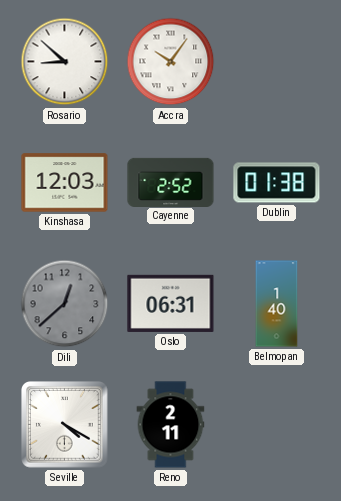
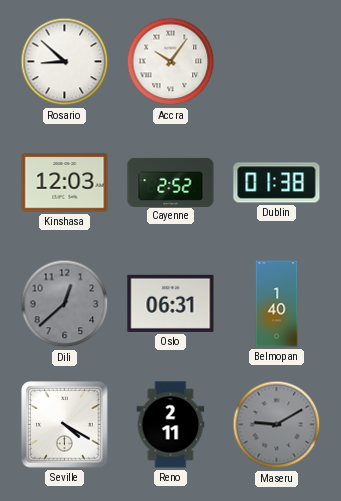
Maseru: none -> 9:10 (277, 425)
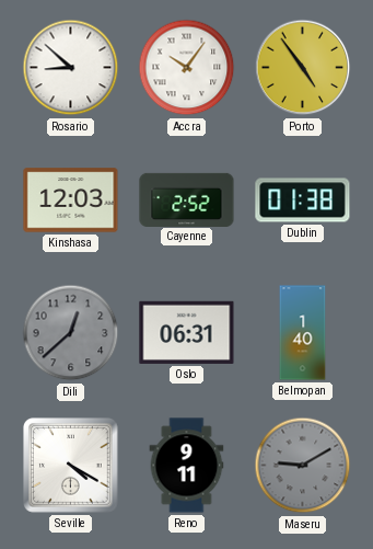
Porto: none -> 4:54 (303, 68)
Reno: 2:11 -> 9:11 (187, 466)
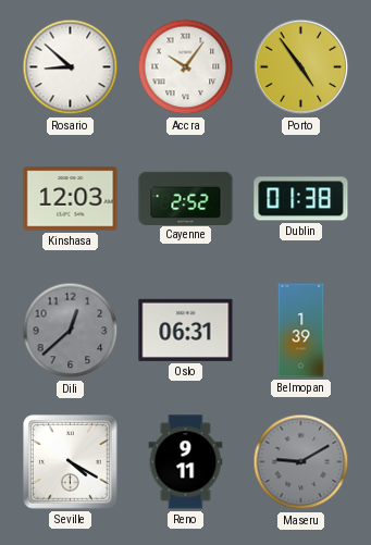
Belmopan: 1:40 -> 1:39 (301, 331)
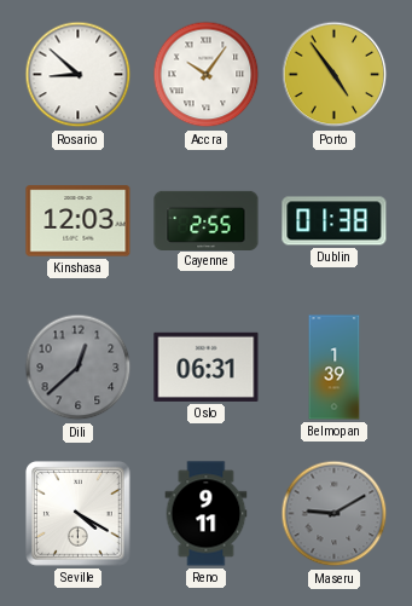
Cayenne: 2:52 -> 2:55 (207, 220)
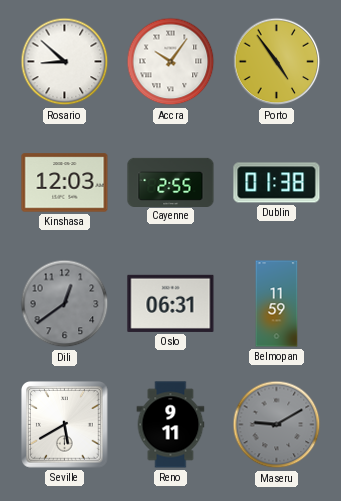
Dili: 12:38 -> 12:39 (65, 304)
Belmopan: 1:39 -> 11:59 (277, 304)
Seville: 4:20 -> 5:40 (65, 425)
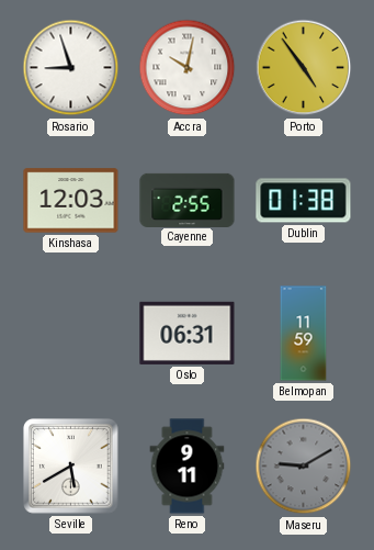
Rosario: 8:52 -> 8:57 (71, 68)
Accra: 10:06 -> 10:02 (188, 68)
Dili: 12:39 -> none (65, 304)
